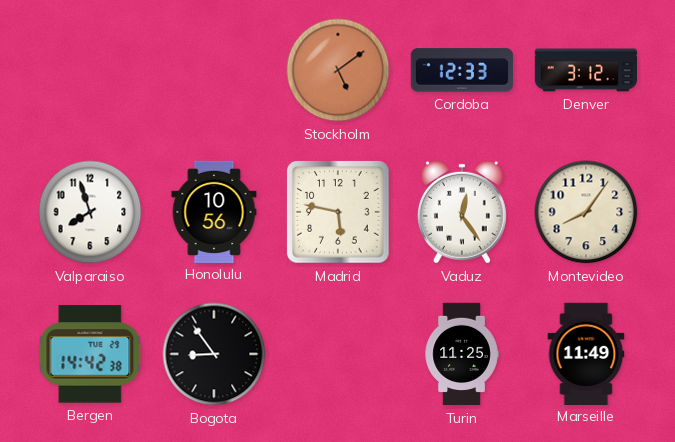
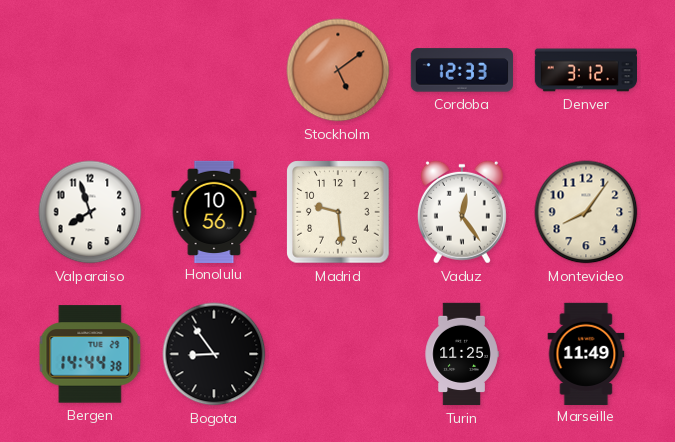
Madrid: 5:47 -> 9:29 (338, 212)
Bergen: 14:42 -> 14:44 (90, 354)
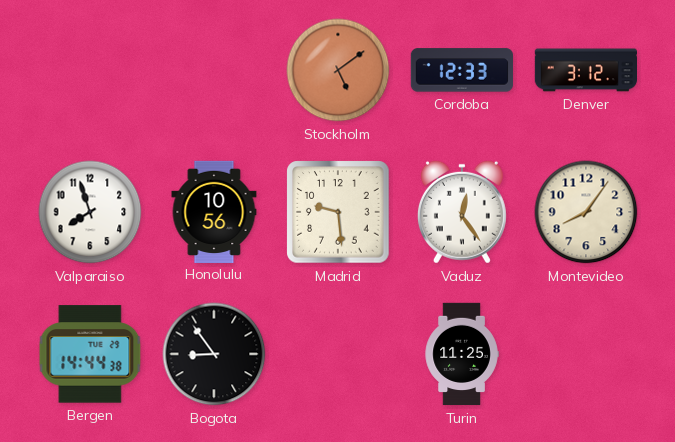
Marseille: 11:49 -> none (586, 353)
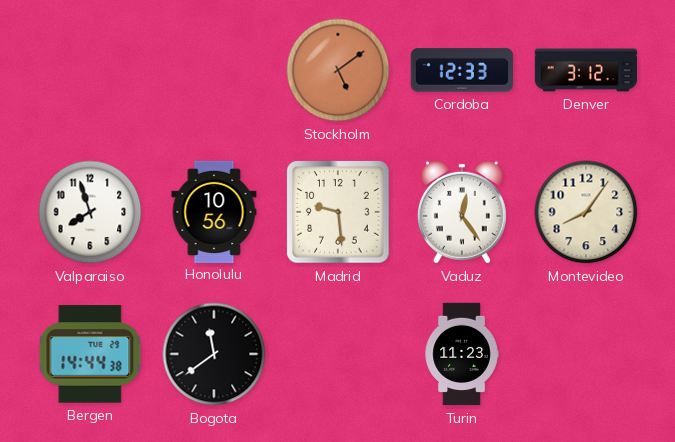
Bogota: 8:54 -> 11:39 (214, 354)
Turin: 11:25 -> 11:23 (462, 354)
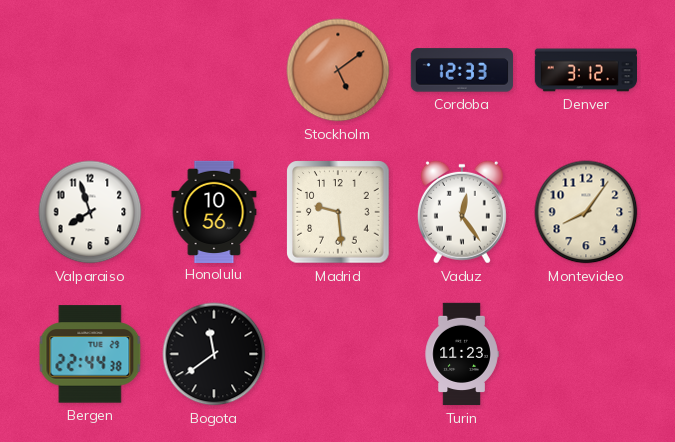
Bergen: 14:44 -> 22:44 (90, 354)
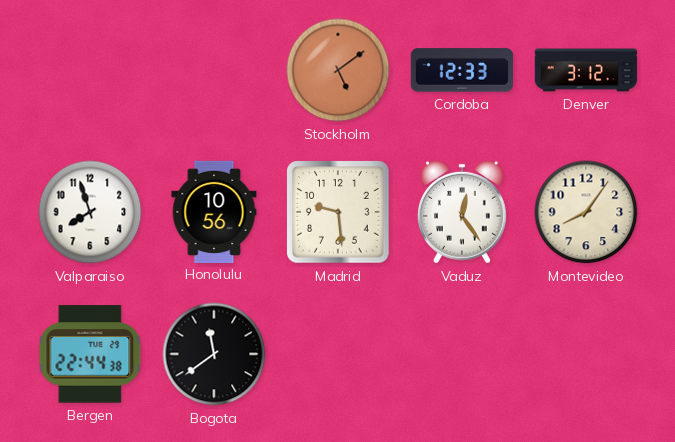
Turin: 11:23 -> none (462, 354)
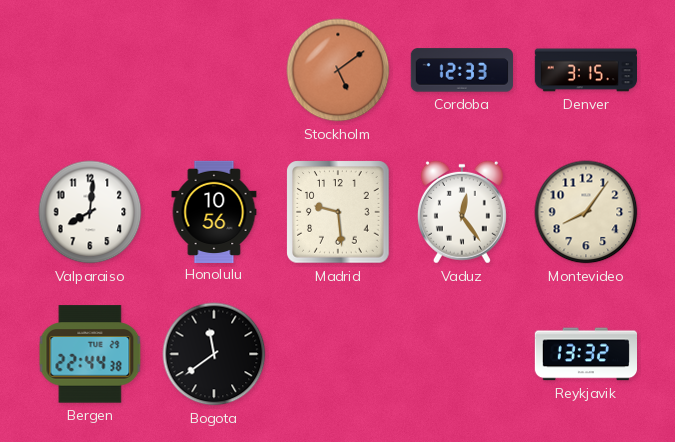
Denver: 3:12 -> 3:15 (585, 70)
Valparaiso: 7:57 -> 8:01 (90, 212)
Reykjavik: none -> 13:32 (585, 354)
